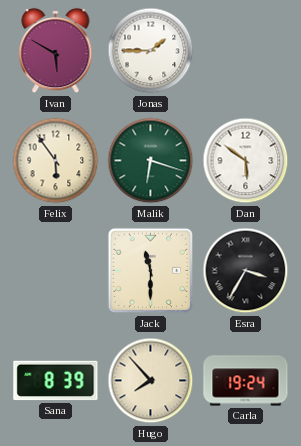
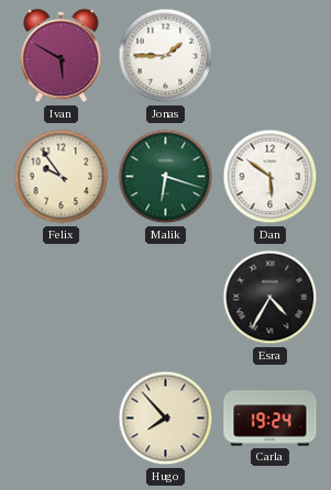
Felix: 5:54 -> 9:54 (62, 177)
Jack: 11:30 -> none (151, 271)
Esra: 3:35 -> 4:35 (271, 298)
Sana: 8:39 -> none (56, 381)
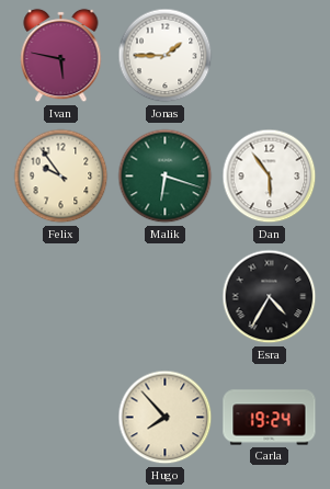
Ivan: 5:50 -> 5:47 (61, 56)
Dan: 5:51 -> 5:54 (270, 177)
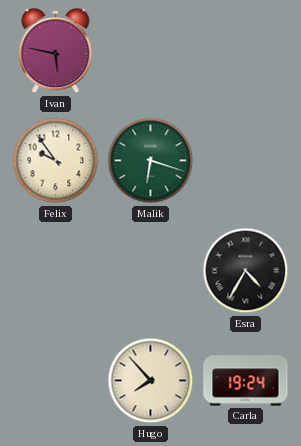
Jonas: 1:45 -> none (166, 56)
Dan: 5:54 -> none (270, 177)
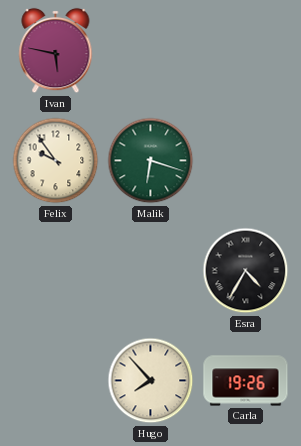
Carla: 19:24 -> 19:26 (246, 381)
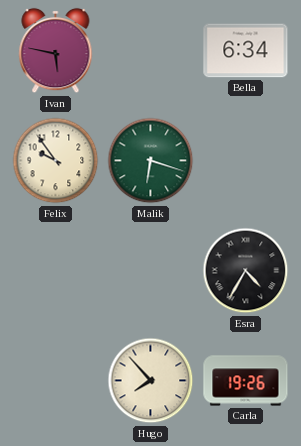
Bella: none -> 6:34 (246, 51)
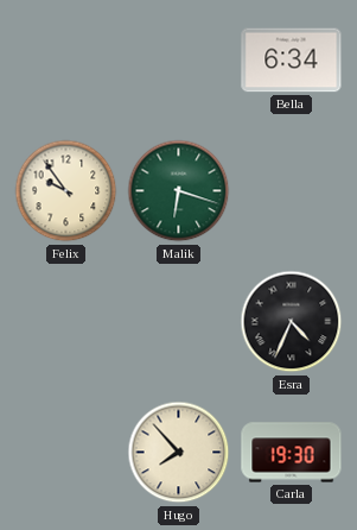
Ivan: 5:47 -> none (56, 51)
Esra: 4:35 -> 4:34 (292, 322)
Carla: 19:26 -> 19:30 (292, 453)
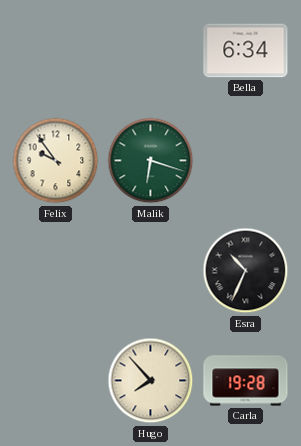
Esra: 4:34 -> 10:34 (246, 271)
Carla: 19:30 -> 19:28 (246, 381)
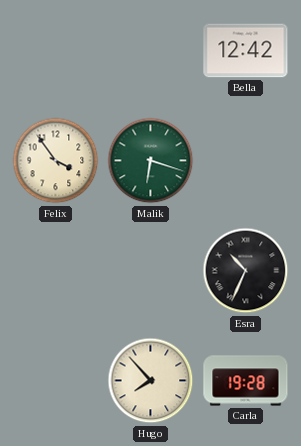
Bella: 6:34 -> 12:42 (246, 51)
Felix: 9:54 -> 3:54 (56, 161)
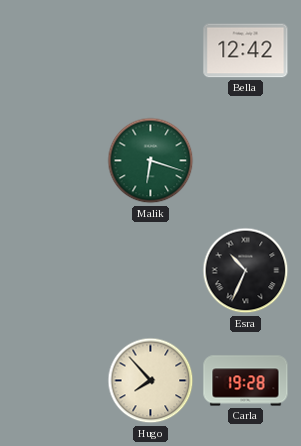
Felix: 3:54 -> none (56, 161)
